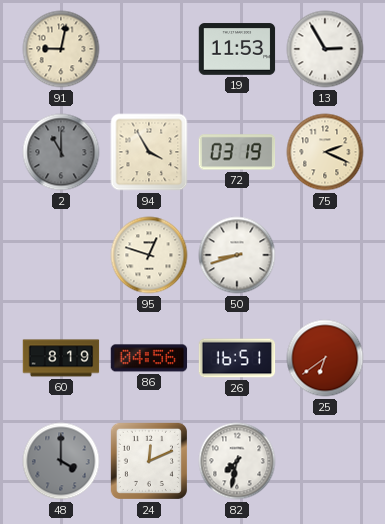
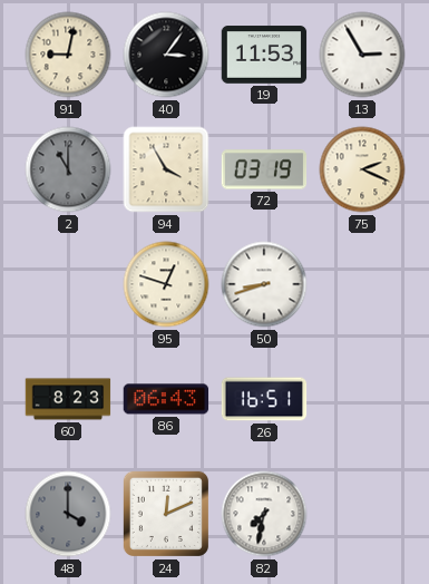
40: none -> 3:06 (166, 55)
60: 8:19 -> 8:23 (68, 399)
86: 04:56 -> 06:43 (166, 399)
25: 6:39 -> none (325, 358)
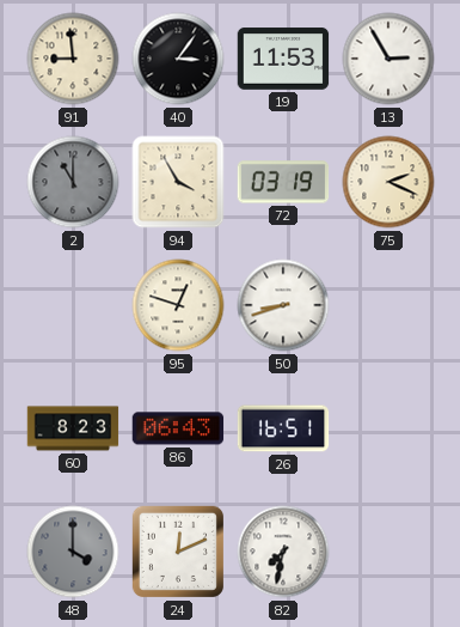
91: 9:02 -> 8:59 (73, 59)
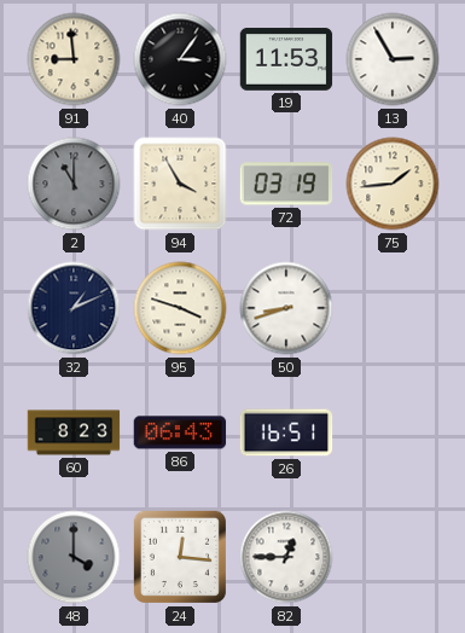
75: 2:19 -> 1:44 (393, 184)
32: none -> 1:11 (74, 308)
95: 12:48 -> 3:48 (180, 308)
24: 12:11 -> 12:16 (180, 557)
82: 7:32 -> 12:45 (286, 557)
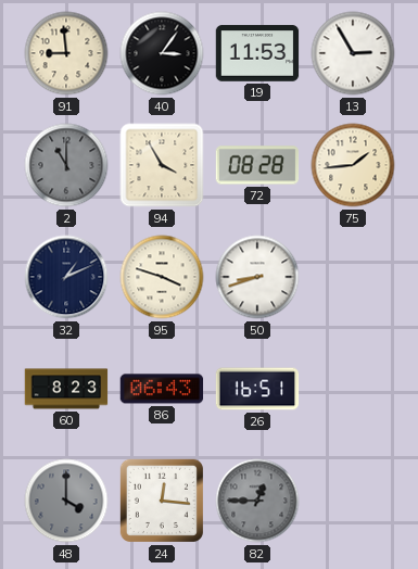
72: 03:19 -> 08:28 (257, 165)
82 dial: white -> grey (257, 501)
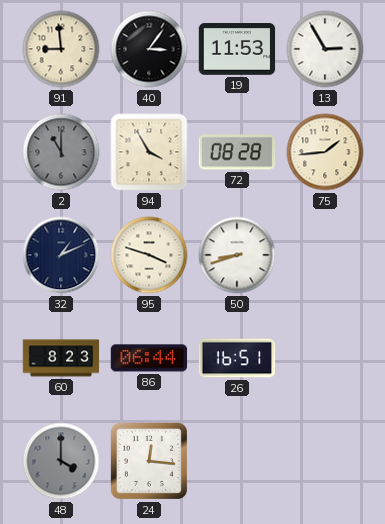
86: 06:43 -> 06:44 (149, 358)
82: 12:45 -> none (257, 501)
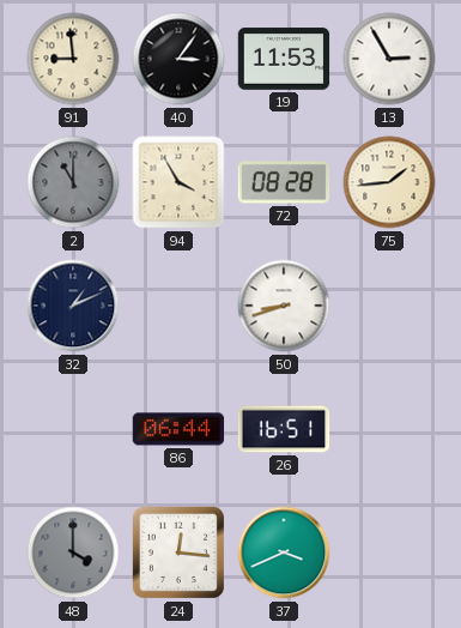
95: 3:48 -> none (149, 255)
60: 8:23 -> none (61, 358)
37: none -> 3:41 (284, 552)
